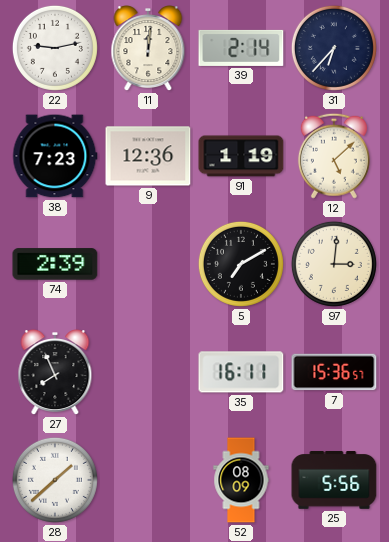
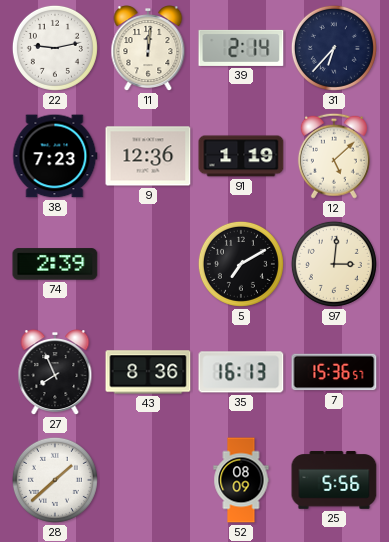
43: none -> 8:36 (148, 372)
35: 16:11 -> 16:13 (241, 372)
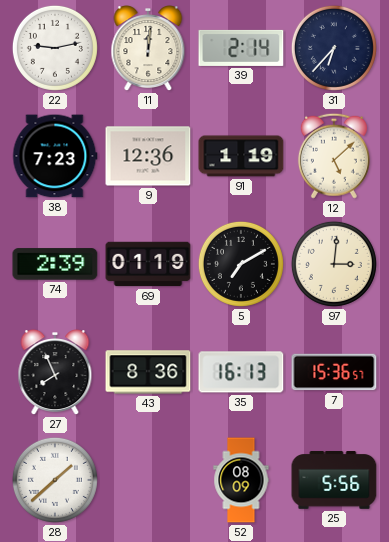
69: none -> 01:19 (148, 264)
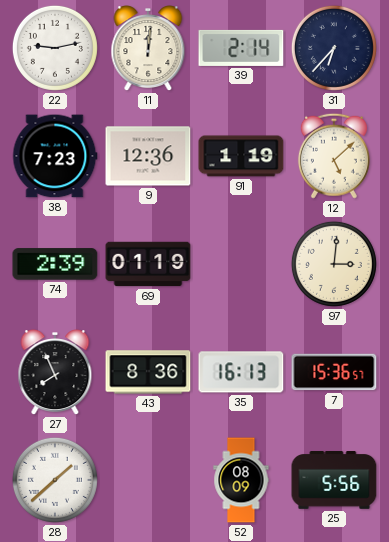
5: 7:10 -> none (241, 264)
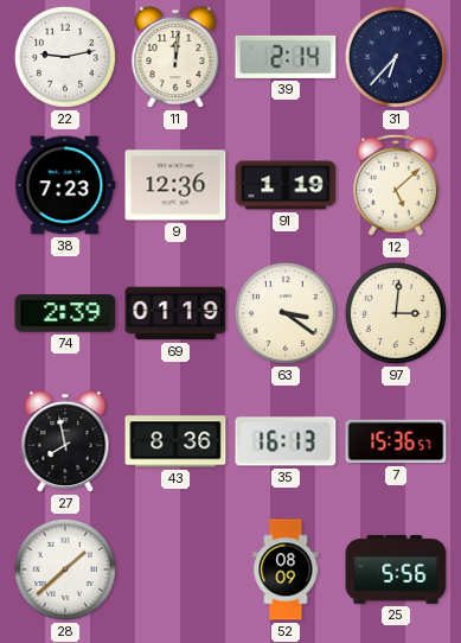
63: none -> 3:21 (286, 313)
27: 7:56 -> 7:58 (65, 443)
